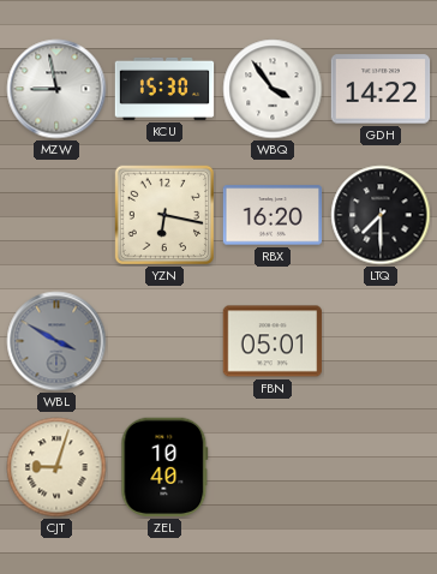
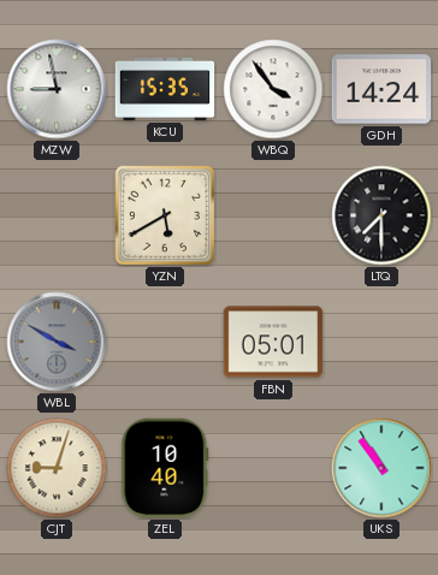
KCU: 15:30 -> 15:35 (165, 89)
GDH: 14:22 -> 14:24 (381, 89)
YZN: 6:17 -> 5:40 (164, 214)
RBX: 16:20 -> none (273, 215)
UKS: none -> 10:54 (381, 468)
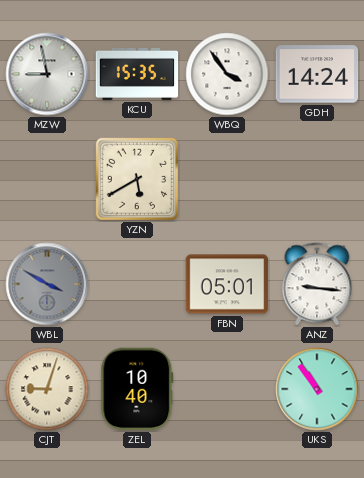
LTQ: 7:30 -> none (381, 215)
ANZ: none -> 9:16 (317, 284)
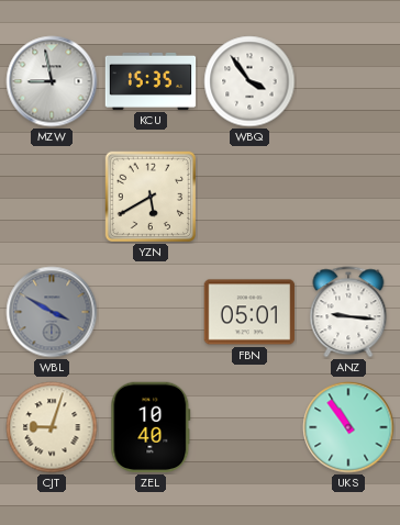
GDH: 14:24 -> none (317, 74)
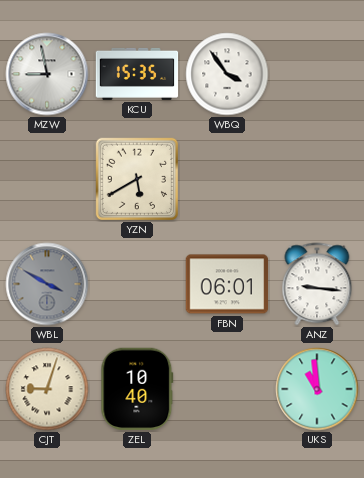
FBN: 05:01 -> 06:01 (227, 284)
UKS: 10:54 -> 10:59 (317, 389)
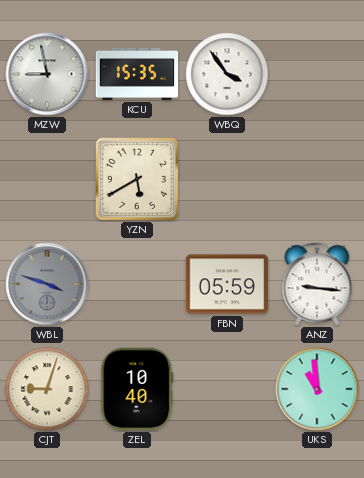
WBL: 3:50 -> 3:48 (47, 284)
FBN: 06:01 -> 05:59 (227, 284)
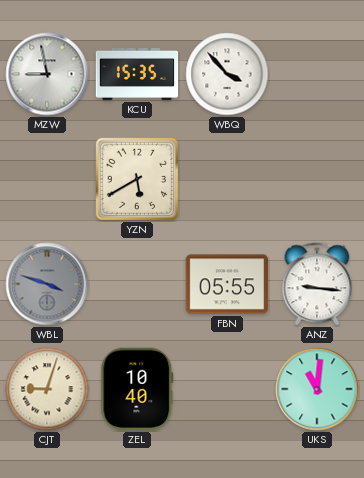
WBQ: 3:54 -> 3:53 (227, 74)
FBN: 05:59 -> 05:55 (227, 284)
UKS: 10:59 -> 11:01 (317, 389)
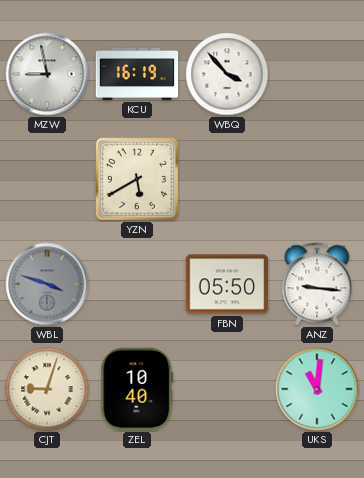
KCU: 15:35 -> 16:19 (137, 74)
FBN: 05:55 -> 05:50 (227, 284)
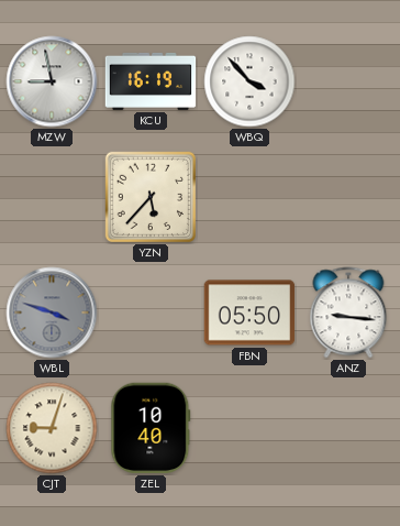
YZN: 5:40 -> 5:37 (149, 196)
UKS: 11:01 -> none (317, 389)
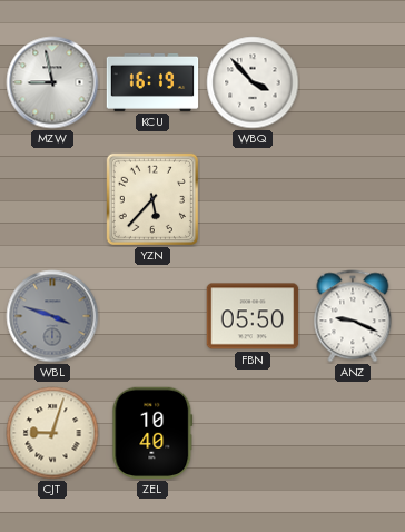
ANZ: 9:16 -> 9:19 (353, 316)
